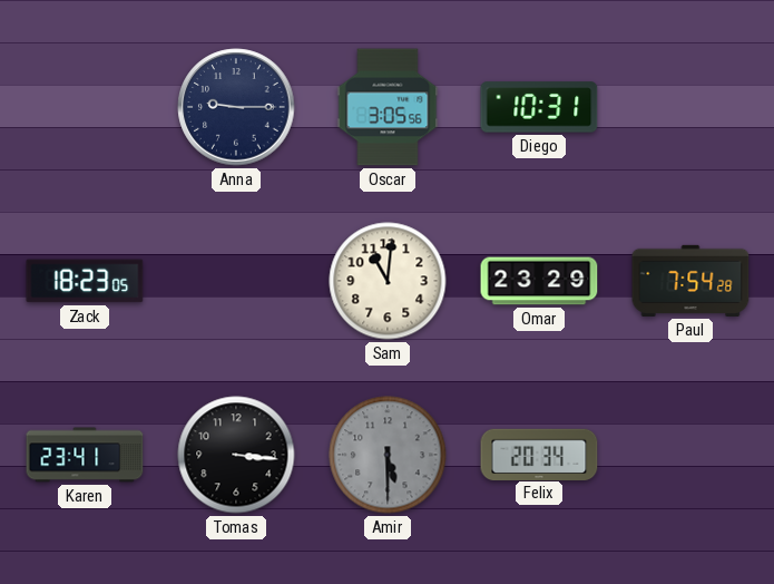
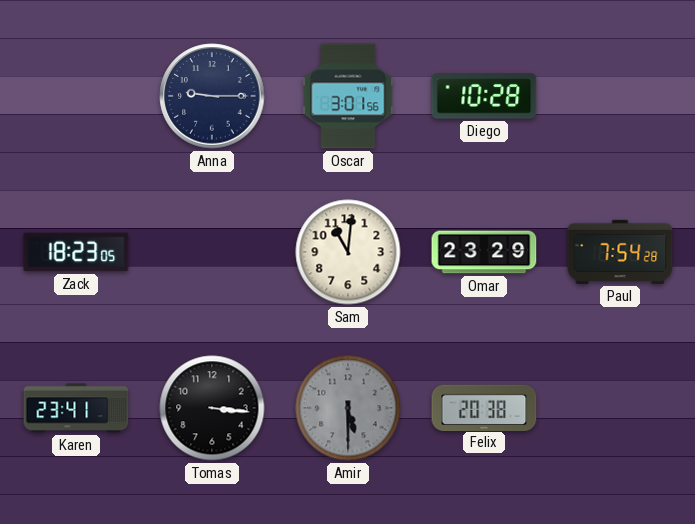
Oscar: 3:05 -> 3:01 (348, 96)
Diego: 10:31 -> 10:28 (484, 96)
Felix: 20:34 -> 20:38 (484, 407)
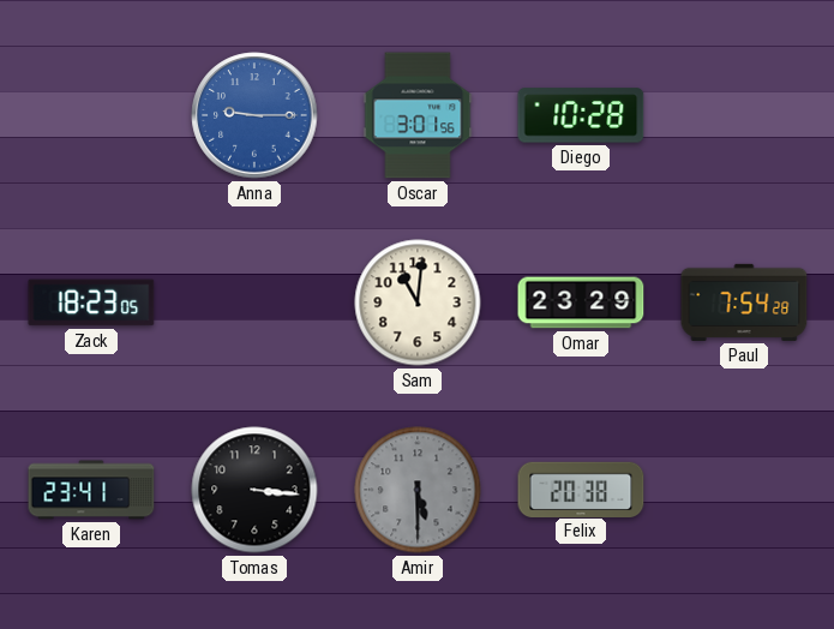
Anna dial: navy -> blue (254, 115)
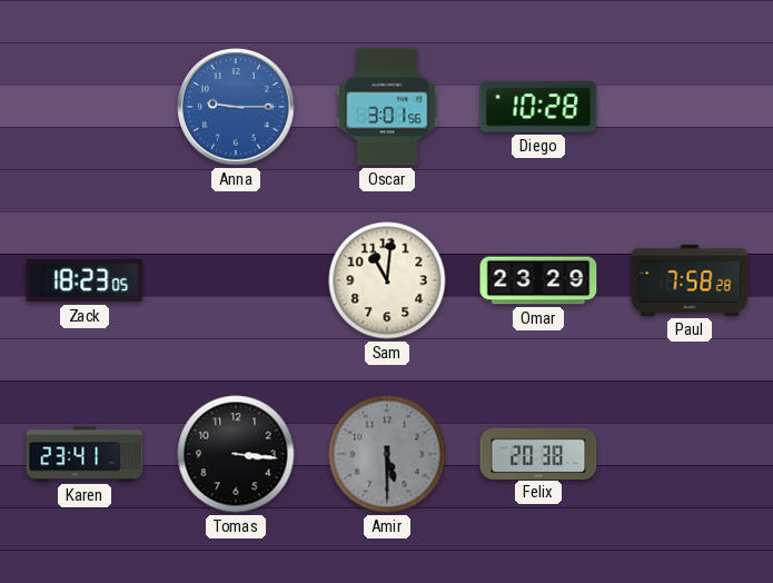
Paul: 7:54 -> 7:58 (690, 280)
